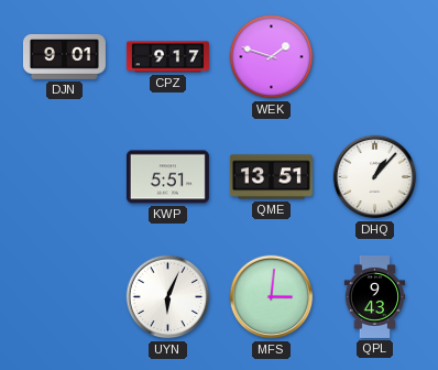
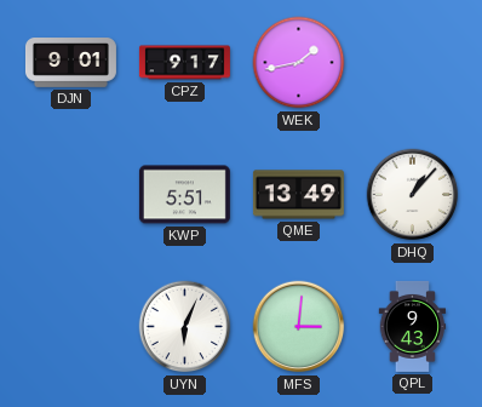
WEK: 1:48 -> 1:43 (299, 63)
QME: 13:51 -> 13:49 (298, 195)
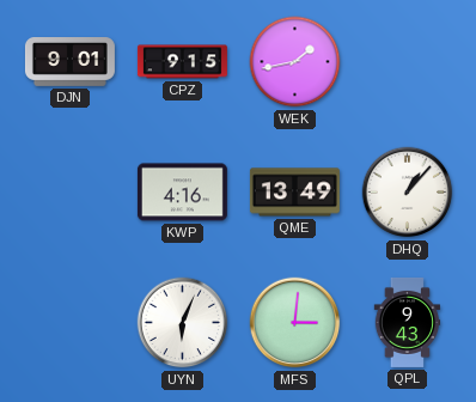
CPZ: 9:17 -> 9:15 (182, 62)
KWP: 5:51 -> 4:16 (182, 193)
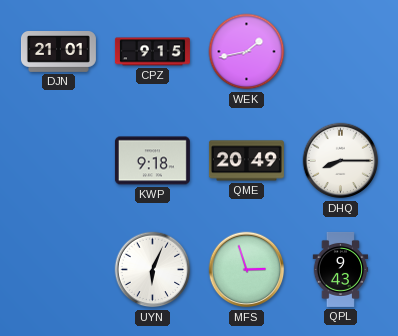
DJN: 9:01 -> 21:01 (58, 52)
KWP: 4:16 -> 9:18 (152, 161)
QME: 13:49 -> 20:49 (246, 161)
DHQ: 1:07 -> 8:15 (341, 161)
MFS: 3:01 -> 2:57 (247, 270)
